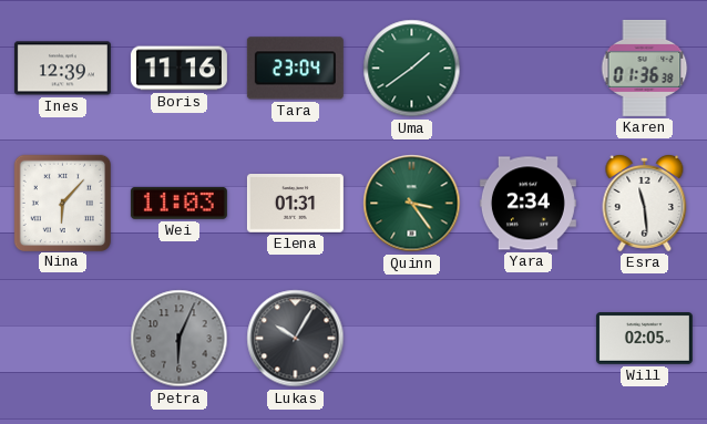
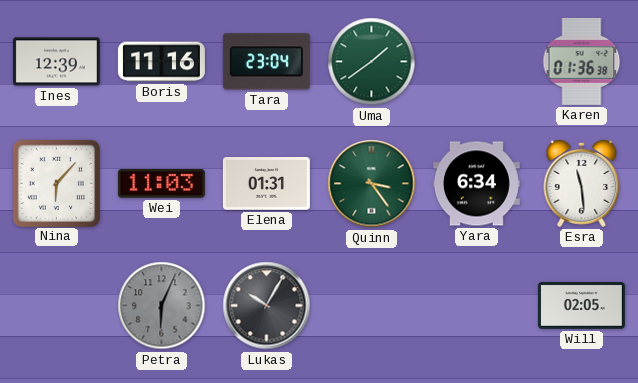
Yara: 2:34 -> 6:34 (476, 184)
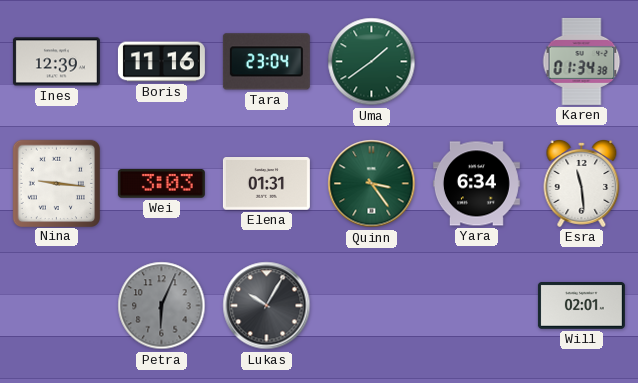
Karen: 01:36 -> 01:34 (582, 61)
Nina: 6:07 -> 9:16 (56, 183)
Wei: 11:03 -> 3:03 (161, 183)
Will: 02:05 -> 02:01 (581, 306)
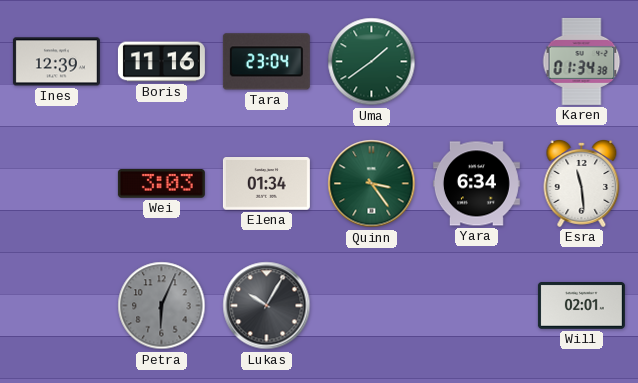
Nina: 9:16 -> none (56, 183)
Elena: 01:31 -> 01:34 (266, 184)
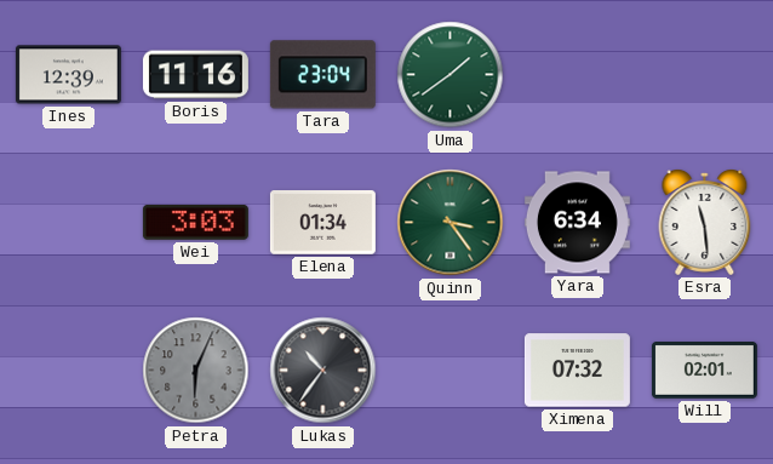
Karen: 01:34 -> none (582, 61)
Lukas: 10:05 -> 10:36 (323, 371)
Ximena: none -> 07:32 (577, 371)
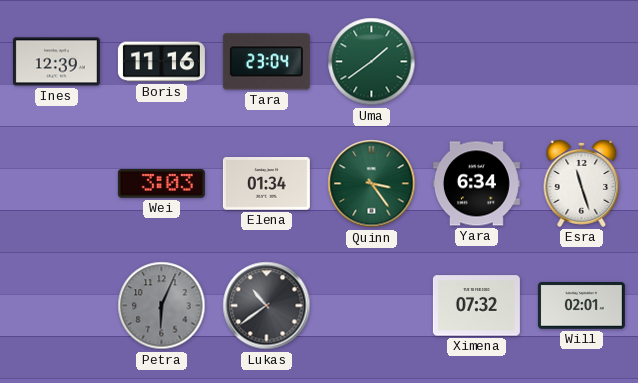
Esra: 11:29 -> 11:27 (582, 184)
Lukas: 10:36 -> 10:39 (267, 306)
